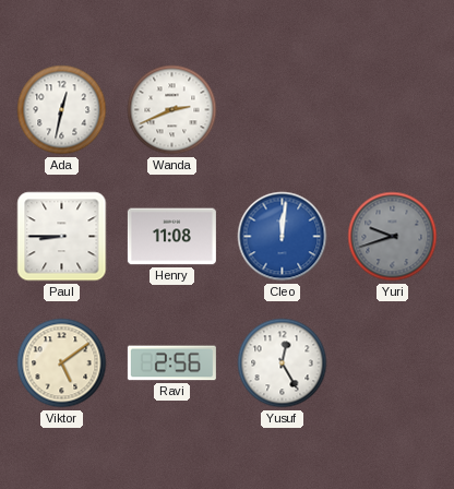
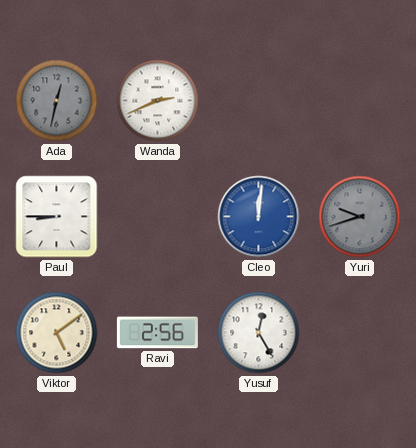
Ada dial: white -> grey (57, 101)
Henry: 11:08 -> none (171, 237)
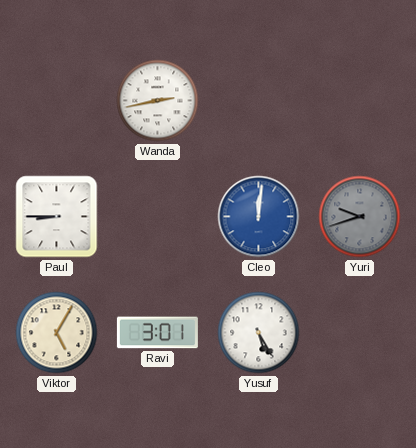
Ada: 12:32 -> none (57, 101)
Wanda: 2:41 -> 2:43 (158, 101)
Viktor: 5:09 -> 5:05 (57, 333)
Ravi: 2:56 -> 3:01 (157, 333)
Yusuf: 12:25 -> 5:25 (259, 333)
